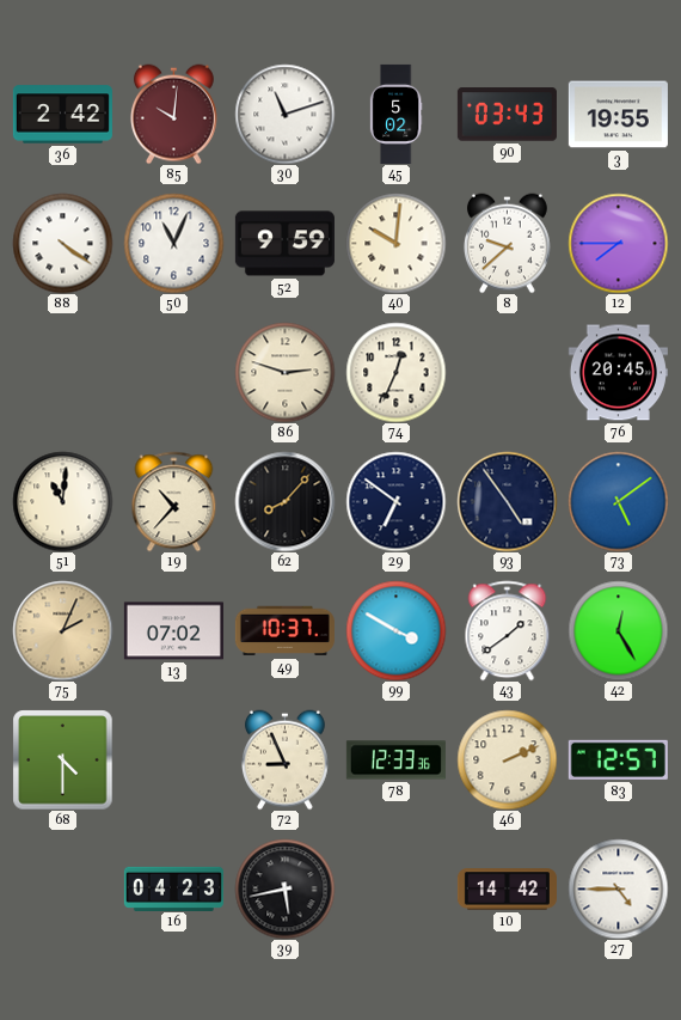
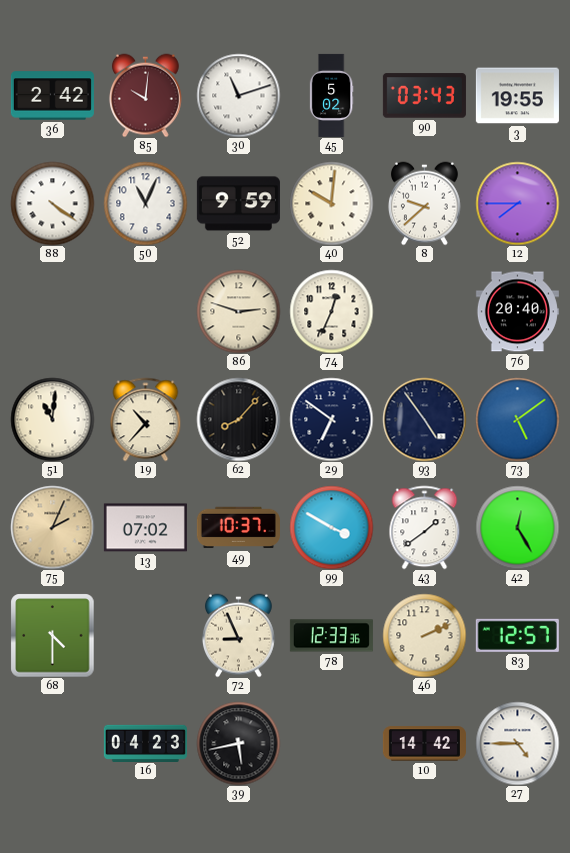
76: 20:45 -> 20:40 (517, 312)
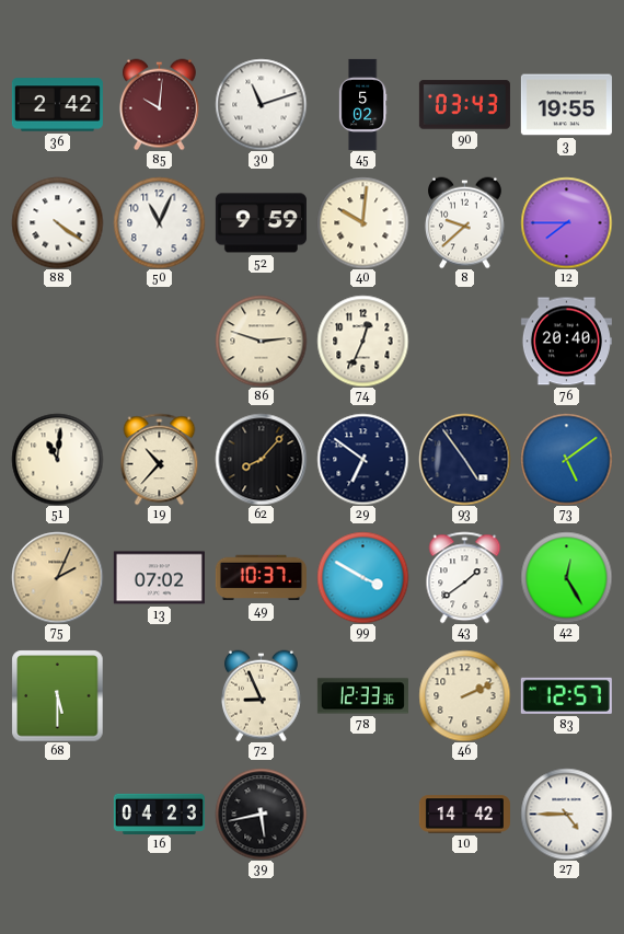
68: 4:30 -> 5:30 (57, 695)
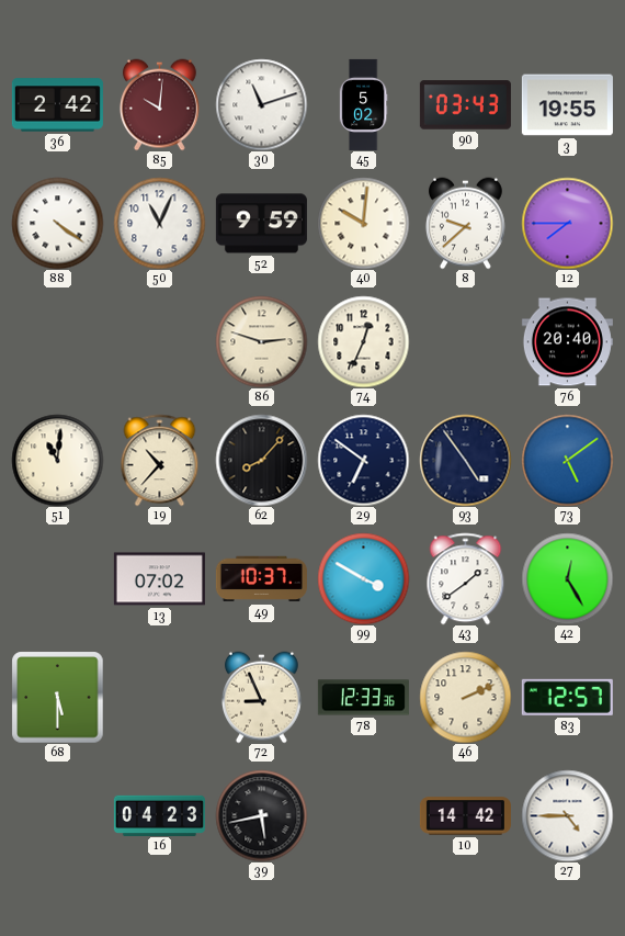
75: 2:04 -> none (57, 577)
